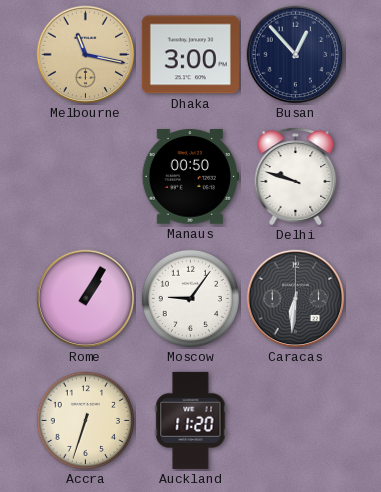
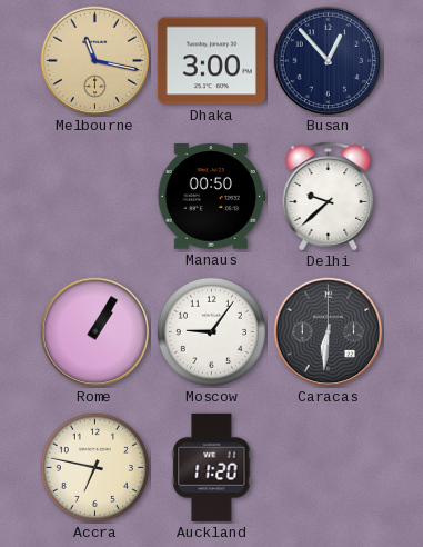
Delhi: 9:48 -> 9:38 (329, 197)
Accra: 6:33 -> 6:47 (94, 467)
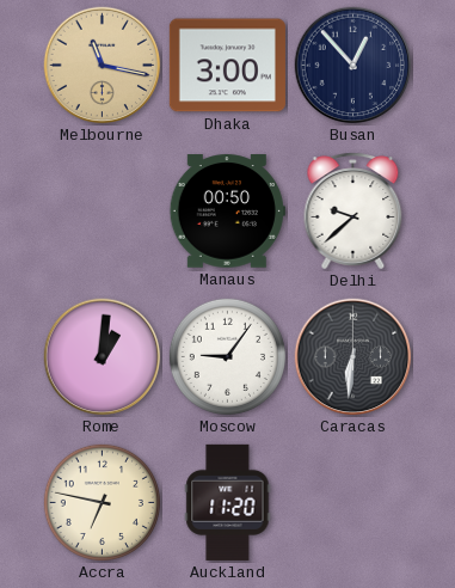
Rome: 1:05 -> 1:01 (103, 357)
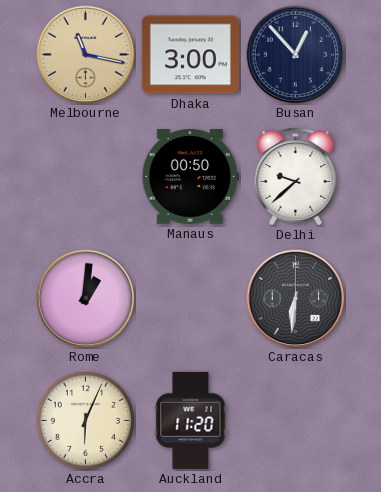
Moscow: 9:06 -> none (227, 356)
Accra: 6:47 -> 6:04 (85, 420)
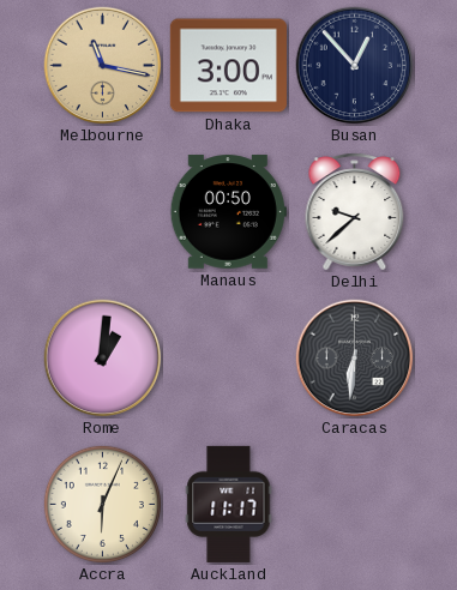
Auckland: 11:20 -> 11:17 (229, 504)
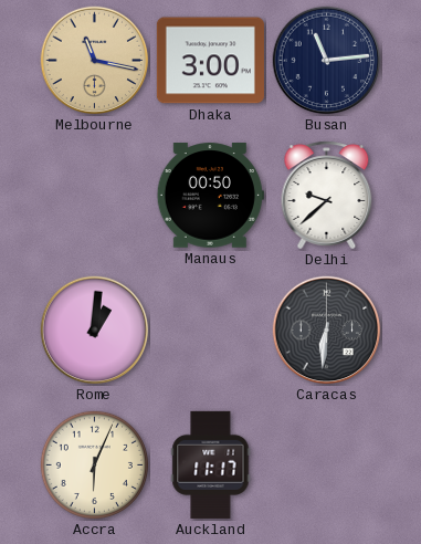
Busan: 12:53 -> 11:14 (327, 61)
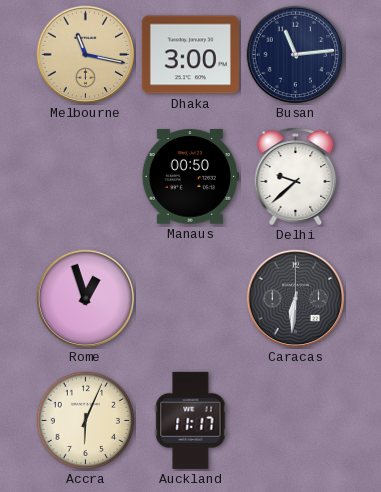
Rome: 1:01 -> 12:57 (86, 299)
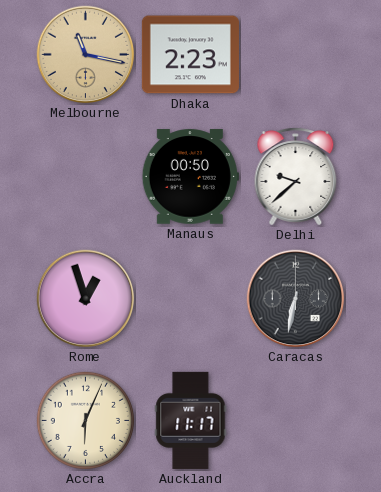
Dhaka: 3:00 -> 2:23 (190, 55)
Busan: 11:14 -> none (296, 55)
Caracas: 6:31 -> 6:32 (296, 299)
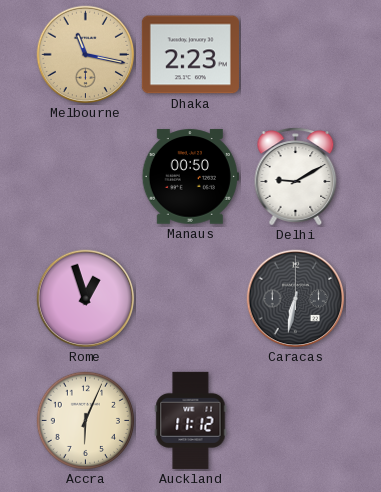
Delhi: 9:38 -> 9:10 (296, 177)
Auckland: 11:17 -> 11:12 (191, 420)
